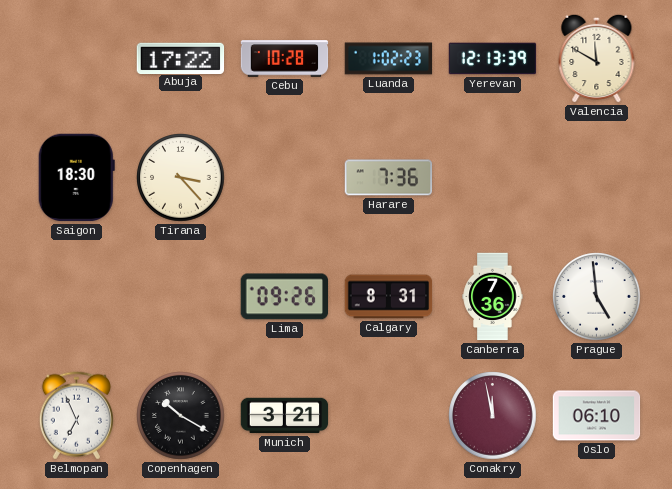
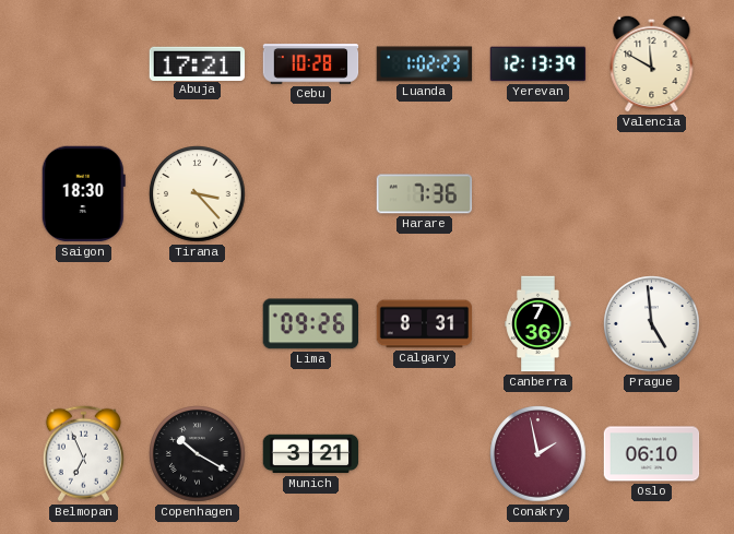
Abuja: 17:22 -> 17:21 (198, 63)
Conakry: 11:58 -> 1:58 (538, 454)
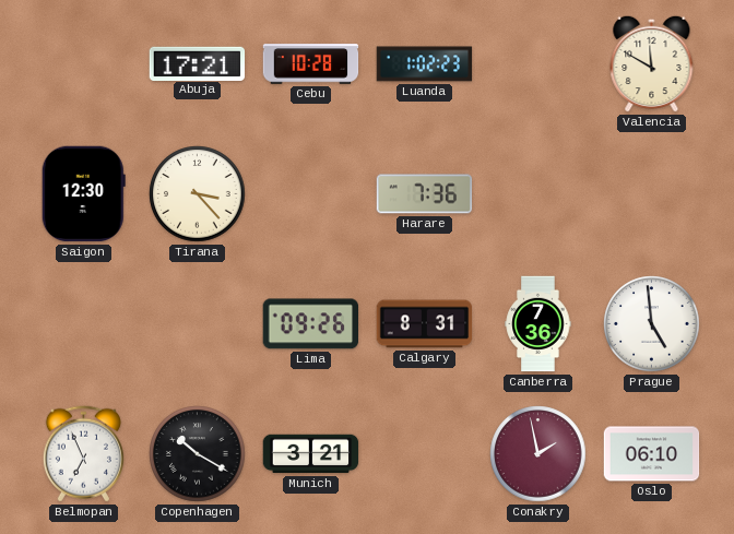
Yerevan: 12:13 -> none (538, 64)
Saigon: 18:30 -> 12:30 (83, 194)
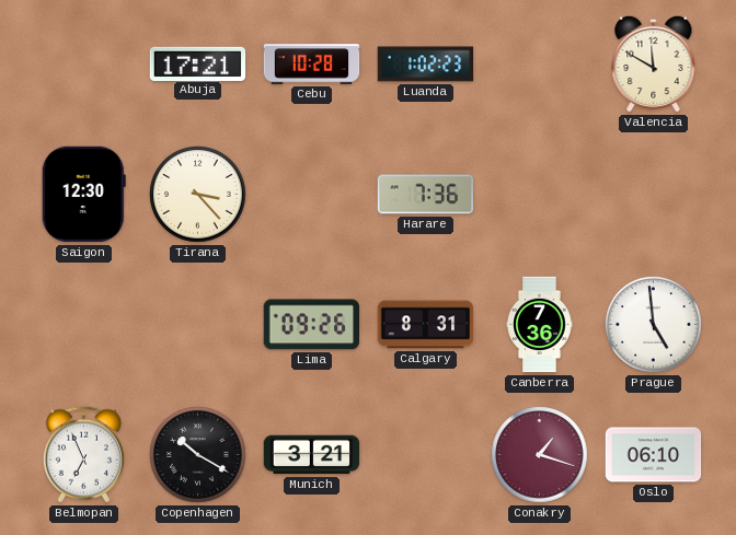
Conakry: 1:58 -> 1:18 (540, 455)
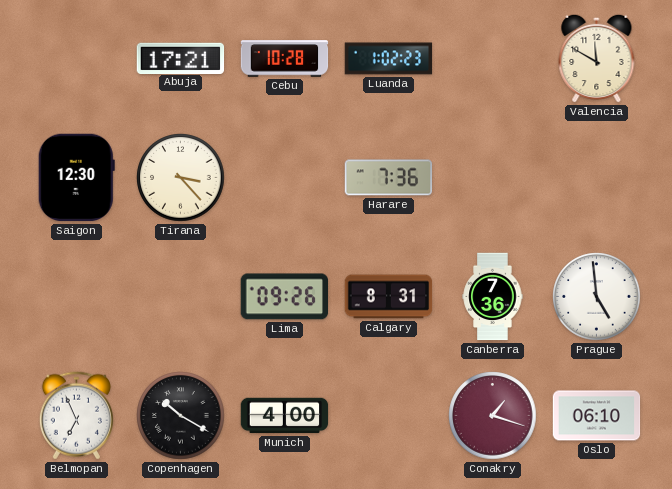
Munich: 3:21 -> 4:00 (285, 416)
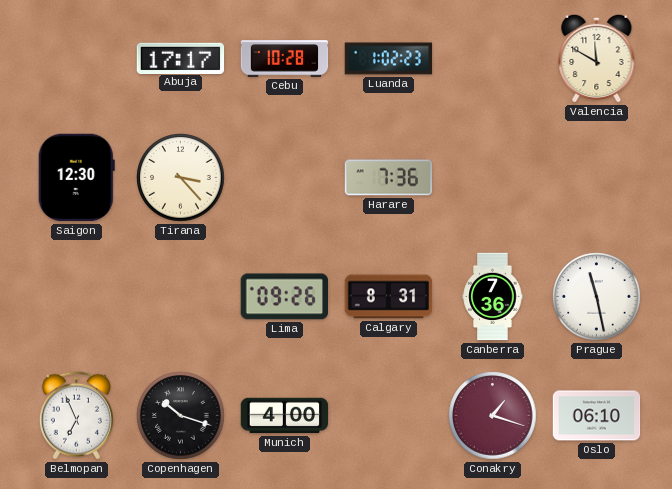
Abuja: 17:21 -> 17:17 (181, 58)
Prague: 4:59 -> 11:28 (597, 297)
Copenhagen: 10:20 -> 10:18 (181, 416)
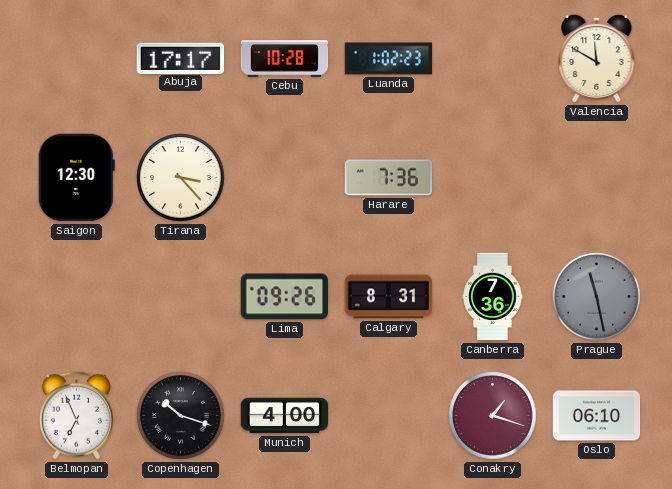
Prague dial: white -> grey (597, 297)
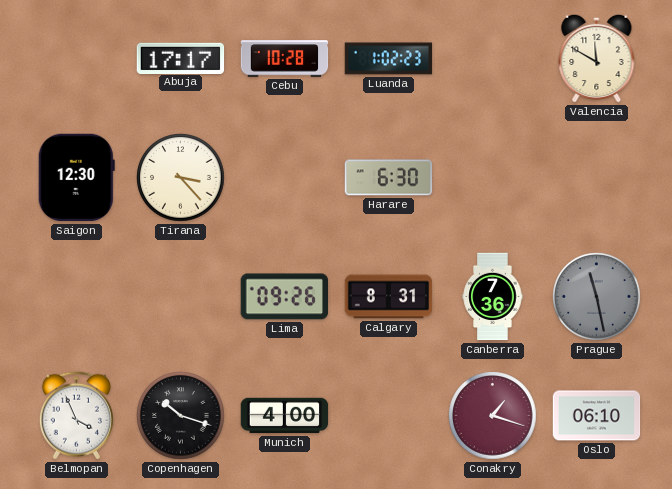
Harare: 7:36 -> 6:30 (389, 178)
Belmopan: 6:56 -> 3:56 (76, 416)
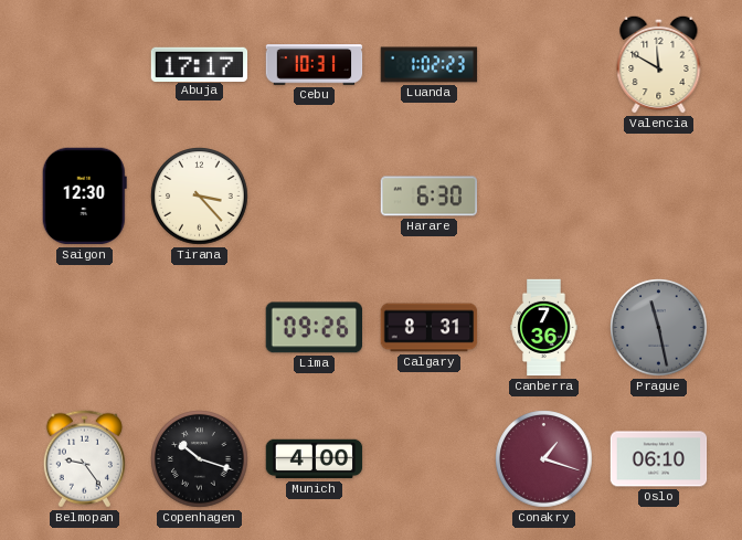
Cebu: 10:28 -> 10:31 (315, 65)
Belmopan: 3:56 -> 9:24 (84, 459)
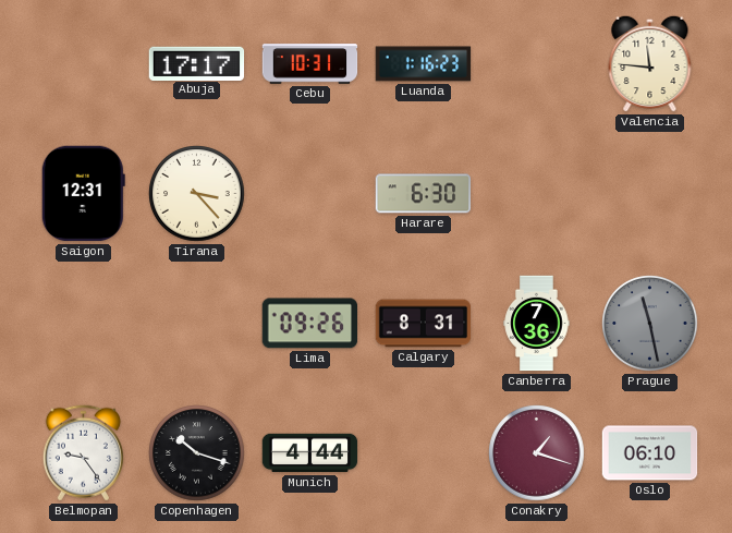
Luanda: 1:02 -> 1:16 (424, 64)
Valencia: 11:50 -> 11:46 (650, 63)
Saigon: 12:30 -> 12:31 (83, 194)
Munich: 4:00 -> 4:44 (310, 453)
